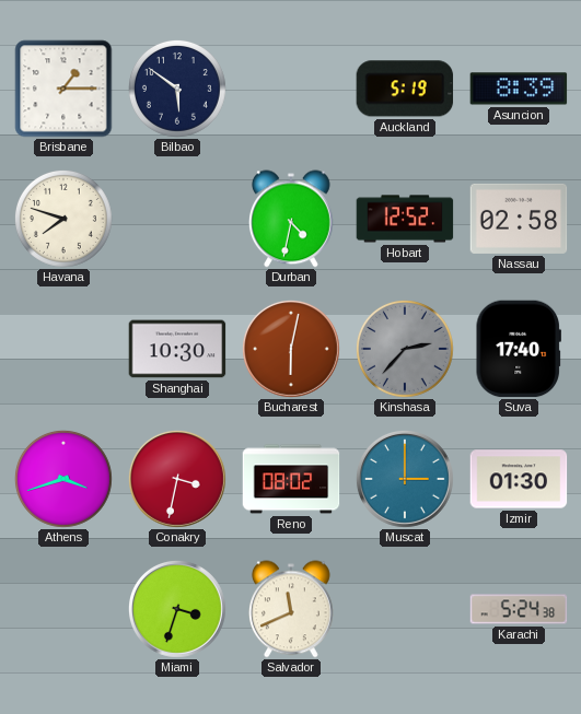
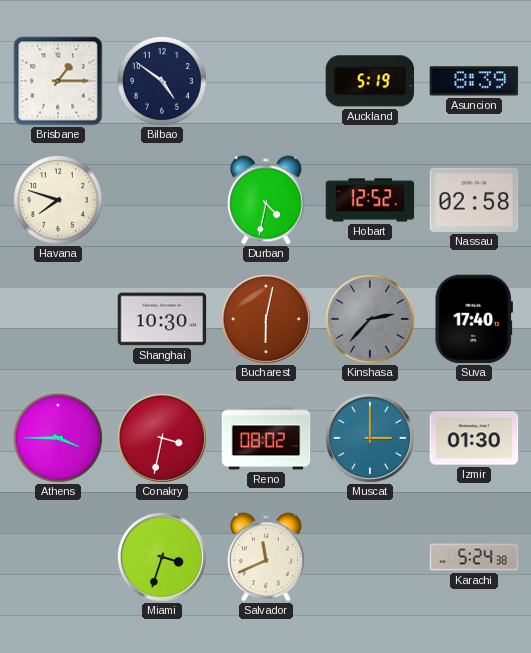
Bilbao: 5:51 -> 4:51 (162, 81)
Athens: 3:42 -> 3:45 (58, 438)
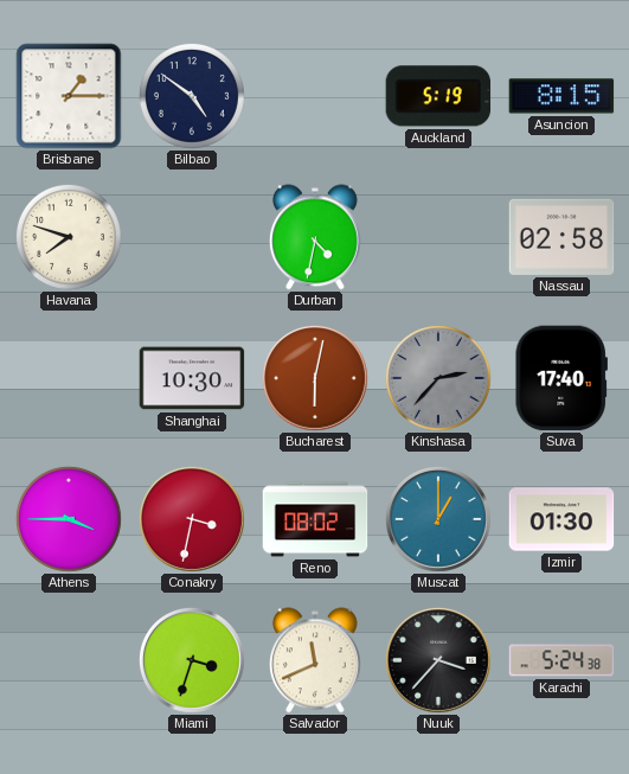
Asuncion: 8:39 -> 8:15 (561, 96)
Hobart: 12:52 -> none (370, 200)
Muscat: 3:00 -> 1:00 (438, 519)
Nuuk: none -> 3:37 (438, 660)
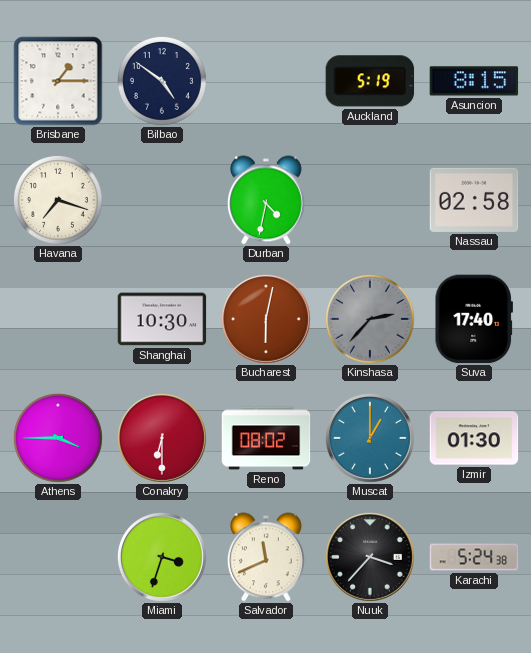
Havana: 7:48 -> 7:18 (58, 200)
Conakry: 3:32 -> 6:30 (162, 438)
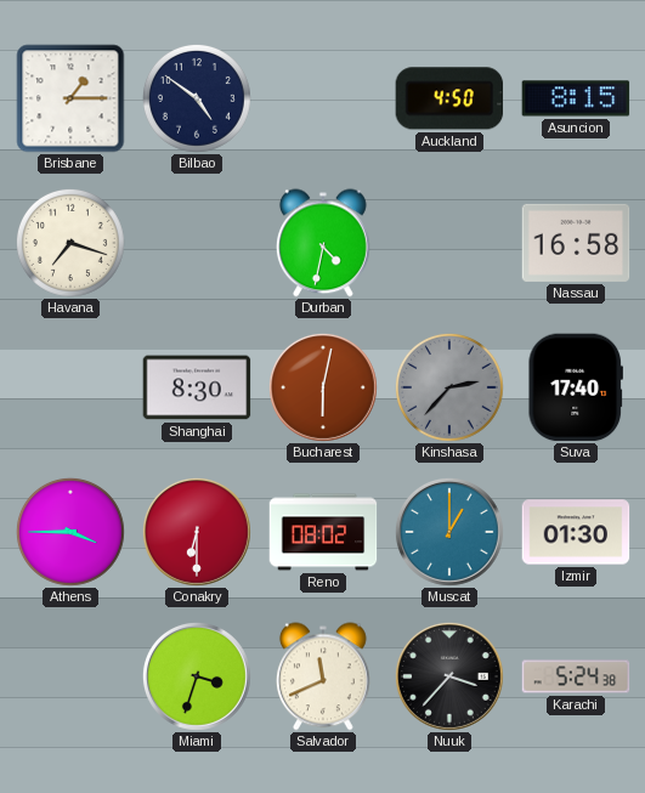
Auckland: 5:19 -> 4:50 (449, 98)
Nassau: 02:58 -> 16:58 (576, 243)
Shanghai: 10:30 -> 8:30 (197, 387)
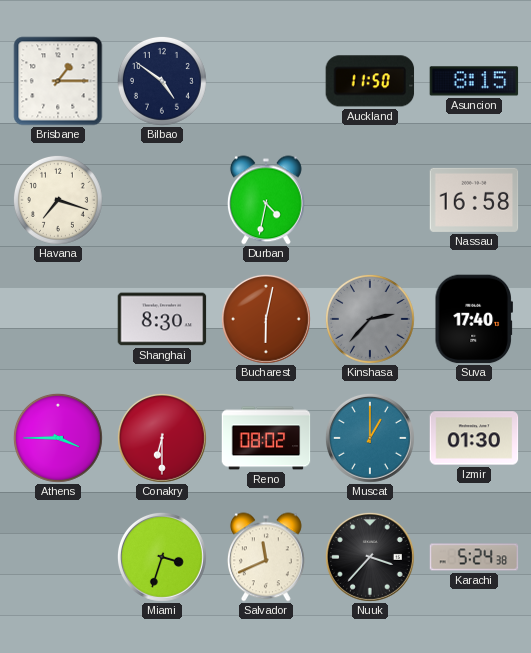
Auckland: 4:50 -> 11:50 (370, 81)
